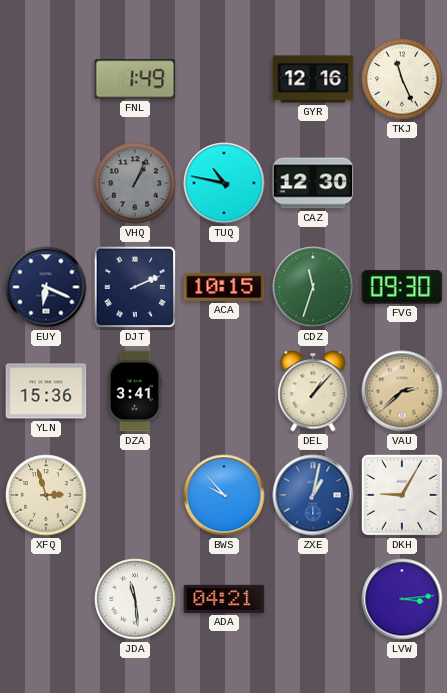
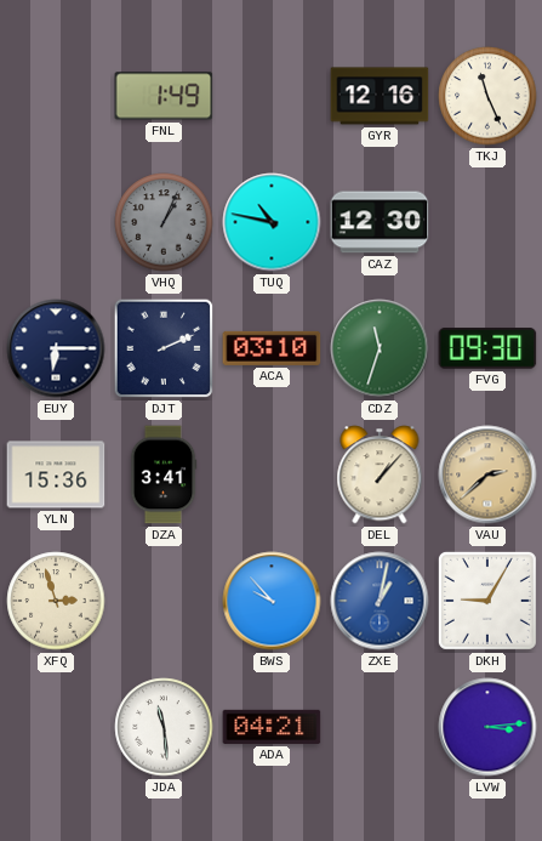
EUY: 6:19 -> 6:15 (56, 348)
ACA: 10:15 -> 03:10 (272, 348)
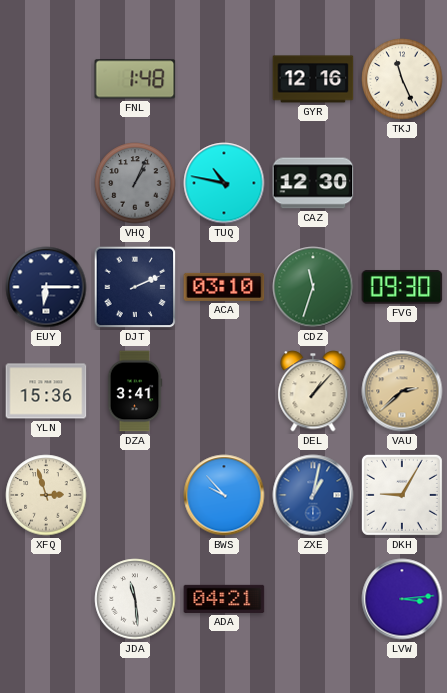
FNL: 1:49 -> 1:48 (135, 79)
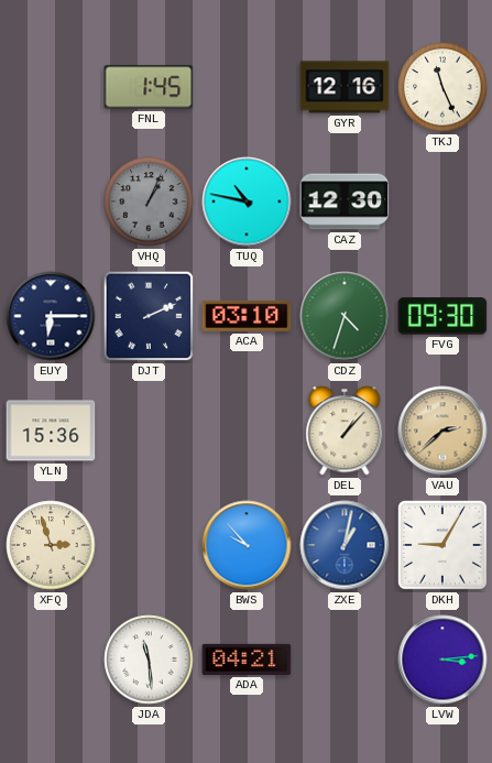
FNL: 1:48 -> 1:45 (149, 87)
CDZ: 11:33 -> 4:33 (345, 316)
DZA: 3:41 -> none (135, 391)
